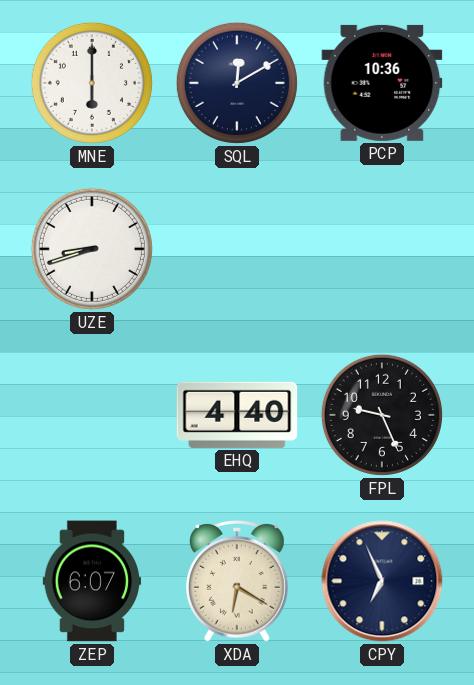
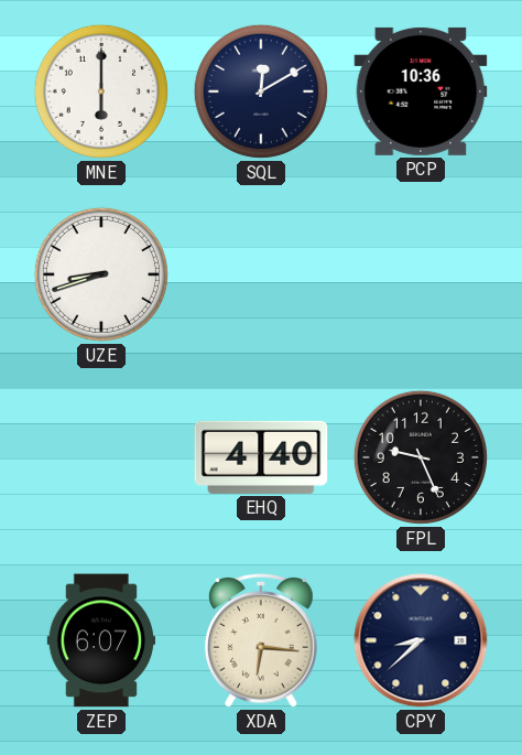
XDA: 6:20 -> 6:16 (262, 641)
CPY: 6:56 -> 8:38 (421, 640)
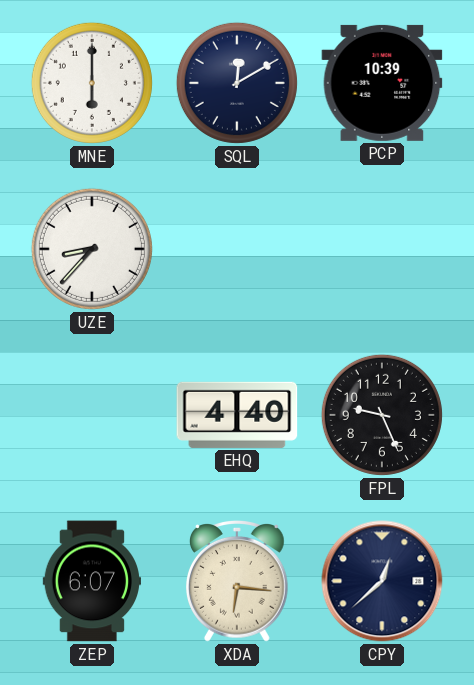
PCP: 10:36 -> 10:39 (382, 83)
UZE: 8:42 -> 8:37 (92, 249)
CPY: 8:38 -> 12:38 (382, 581)
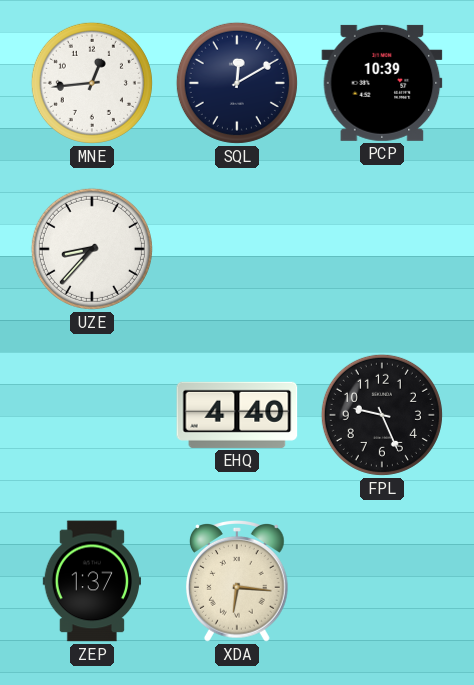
MNE: 6:00 -> 12:44 (92, 83)
ZEP: 6:07 -> 1:37 (91, 581)
CPY: 12:38 -> none (382, 581)
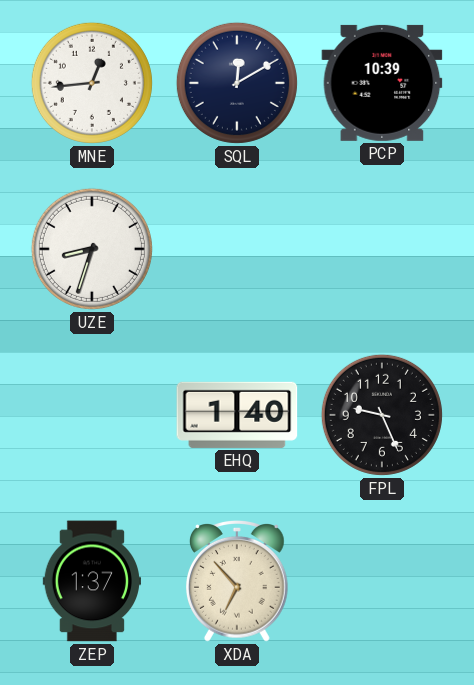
UZE: 8:37 -> 8:33 (92, 249)
EHQ: 4:40 -> 1:40 (237, 415)
XDA: 6:16 -> 6:53 (238, 582)
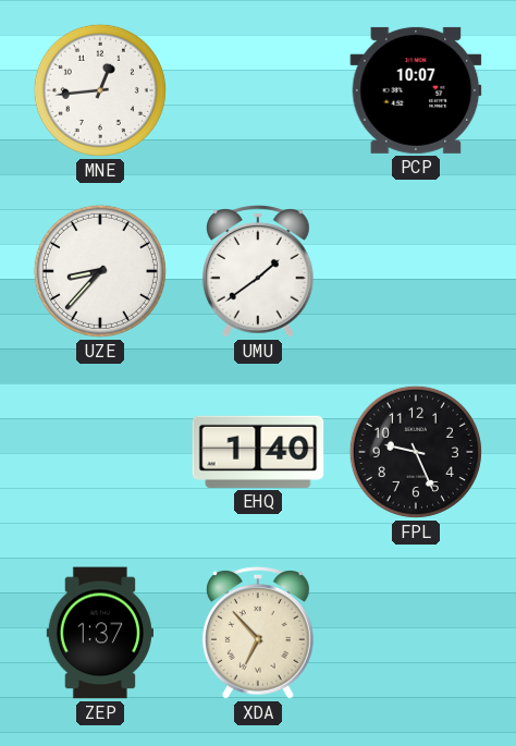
SQL: 12:10 -> none (237, 83)
PCP: 10:39 -> 10:07 (416, 90)
UZE: 8:33 -> 8:37 (100, 271)
UMU: none -> 1:39 (259, 272)
